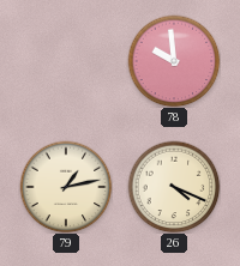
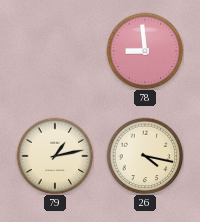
78: 9:59 -> 8:59 (145, 51)
26: 4:19 -> 4:17 (145, 156)
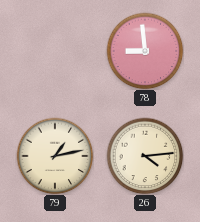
26: 4:17 -> 4:14 (145, 156)
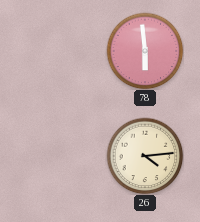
78: 8:59 -> 5:59 (145, 51)
79: 1:13 -> none (55, 156)
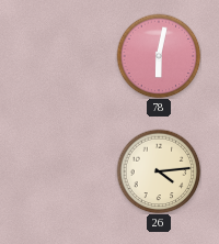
78: 5:59 -> 6:02 (159, 56)
